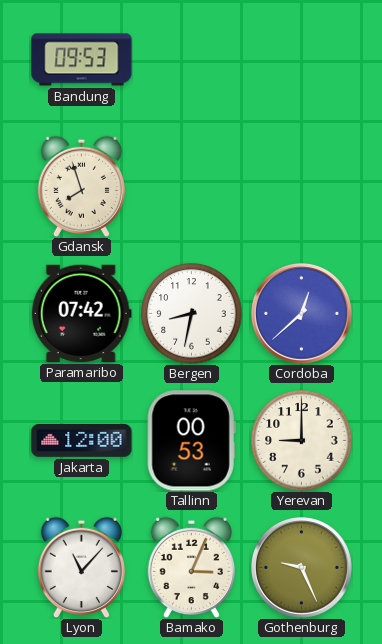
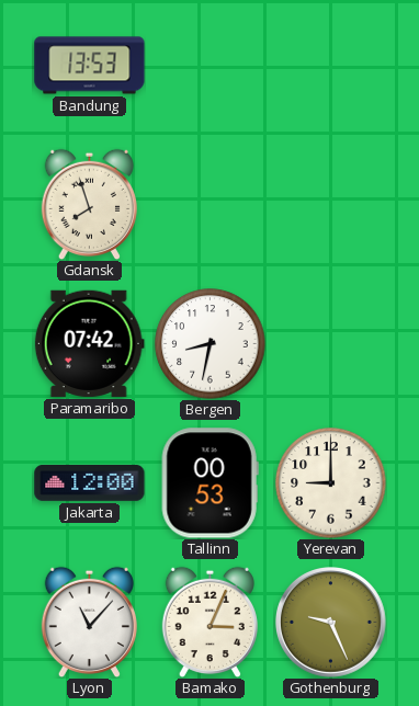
Bandung: 09:53 -> 13:53 (90, 66)
Cordoba: 12:38 -> none (302, 314)
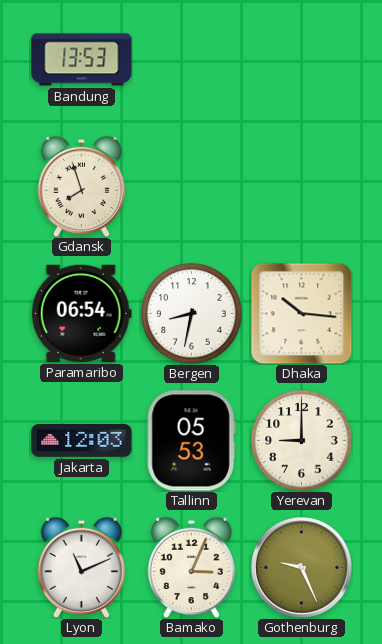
Paramaribo: 07:42 -> 06:54 (81, 313)
Dhaka: none -> 10:16 (301, 313)
Jakarta: 12:00 -> 12:03 (82, 440)
Tallinn: 00:53 -> 05:53 (191, 441)
Lyon: 11:07 -> 11:11 (81, 567)
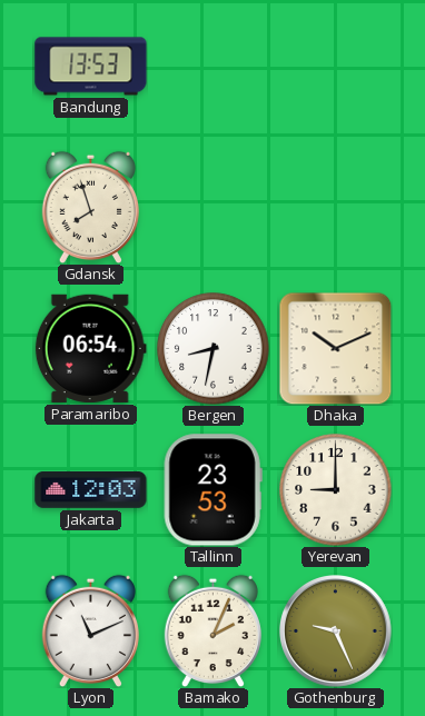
Dhaka: 10:16 -> 10:11 (335, 348)
Tallinn: 05:53 -> 23:53 (212, 490)
Bamako: 3:04 -> 2:04 (212, 630)
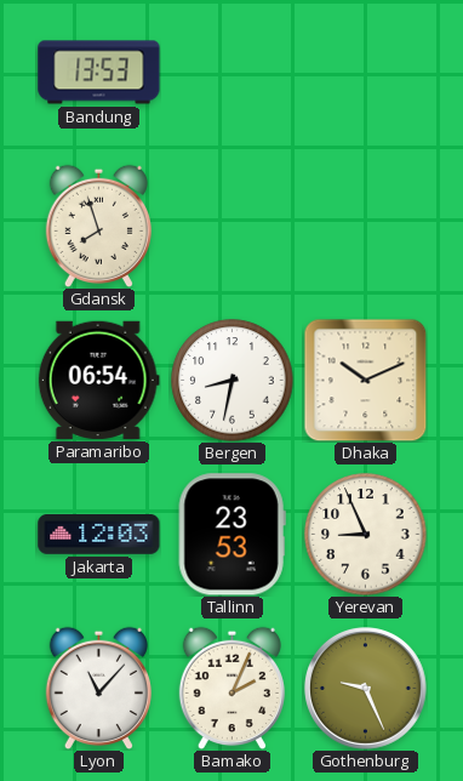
Yerevan: 9:00 -> 8:56 (366, 535)
Lyon: 11:11 -> 11:07 (98, 688)
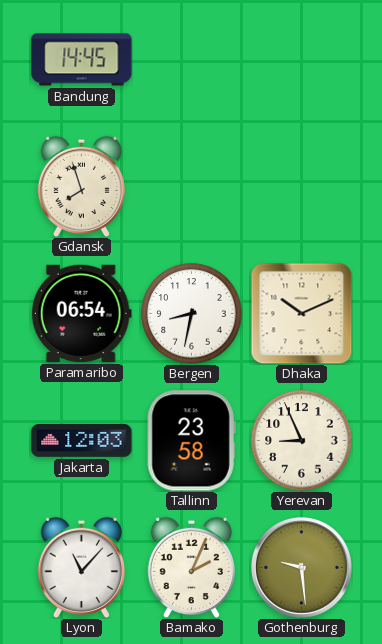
Bandung: 13:53 -> 14:45 (82, 60)
Tallinn: 23:53 -> 23:58 (191, 441)
Gothenburg: 9:26 -> 9:29 (302, 568)
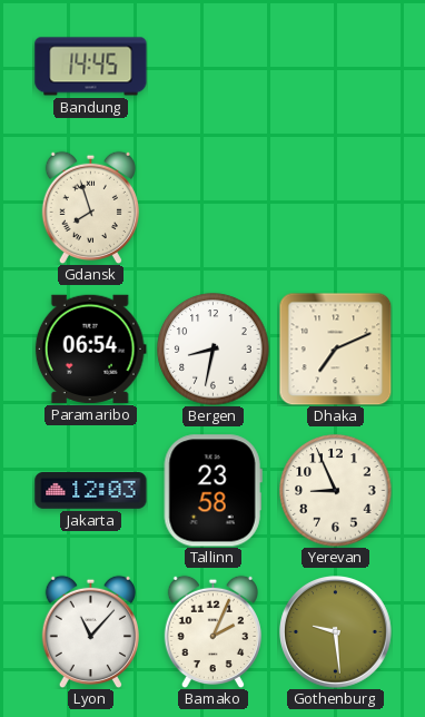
Dhaka: 10:11 -> 7:11 (335, 348)
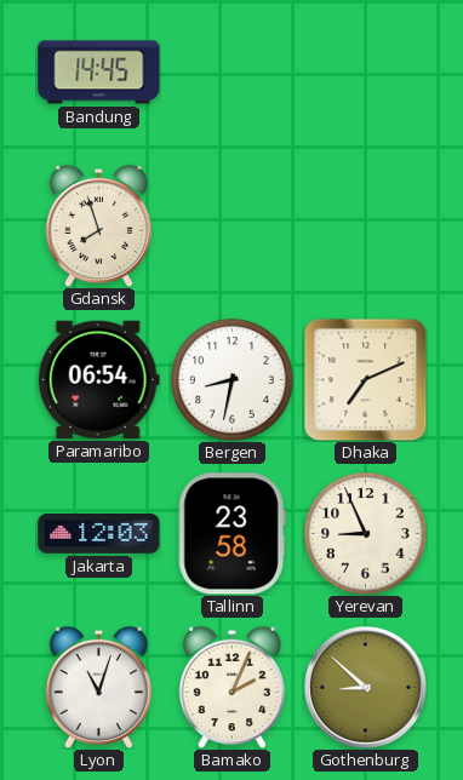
Lyon: 11:07 -> 11:03 (98, 687)
Gothenburg: 9:29 -> 8:52 (366, 688)
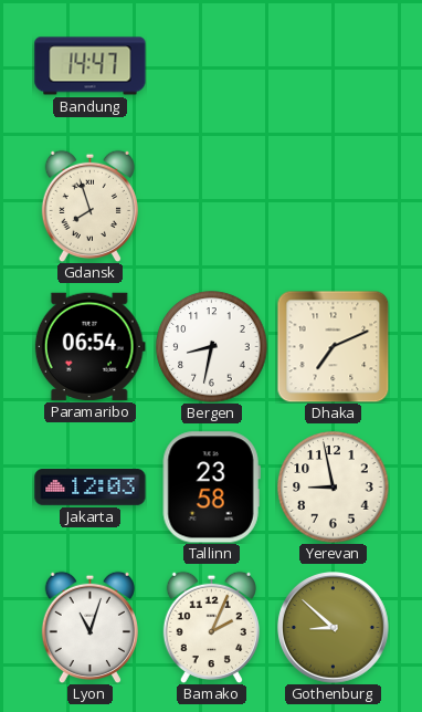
Bandung: 14:45 -> 14:47 (91, 66)
Yerevan: 8:56 -> 8:58 (334, 488)
